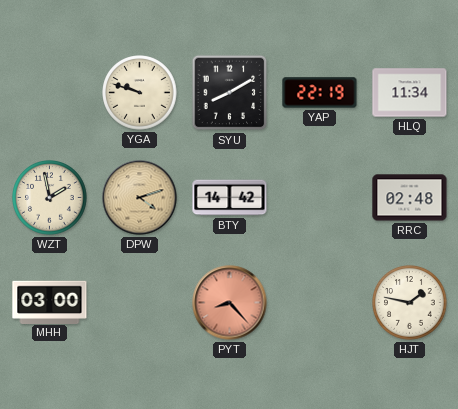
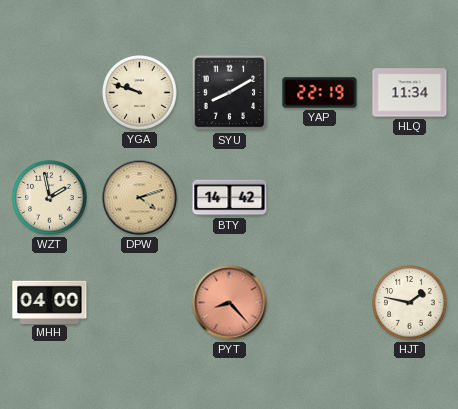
RRC: 02:48 -> none (410, 198)
MHH: 03:00 -> 04:00 (50, 302)
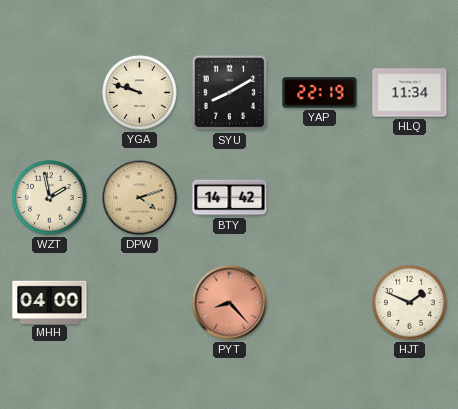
HJT: 1:47 -> 1:49 (410, 303)
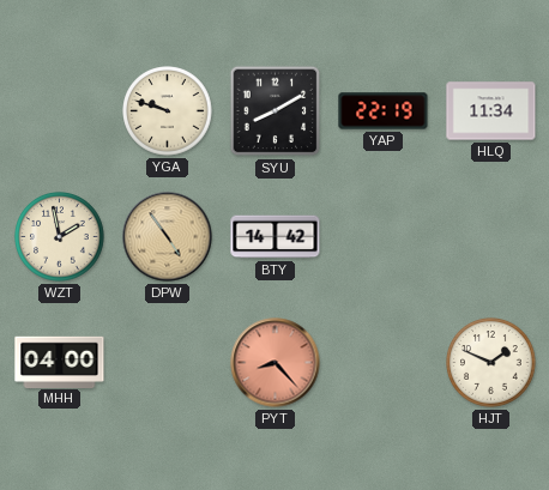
DPW: 4:12 -> 4:54 (168, 237)
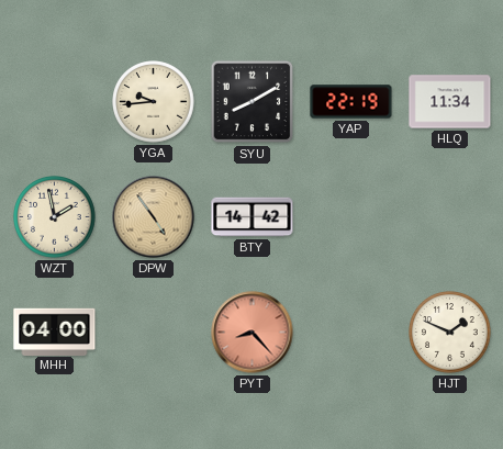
YGA: 9:48 -> 9:44 (154, 102)
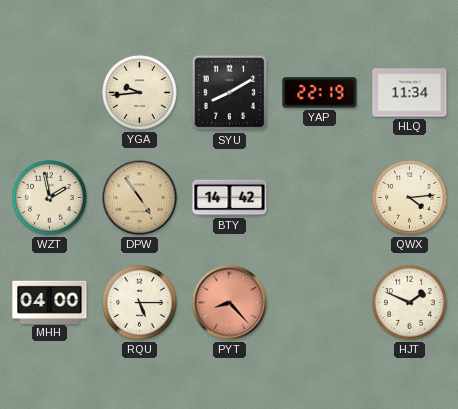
QWX: none -> 4:14 (410, 198)
RQU: none -> 5:15 (140, 303)
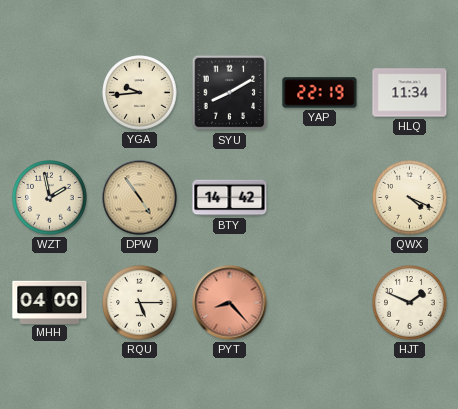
QWX: 4:14 -> 4:19 (410, 198)
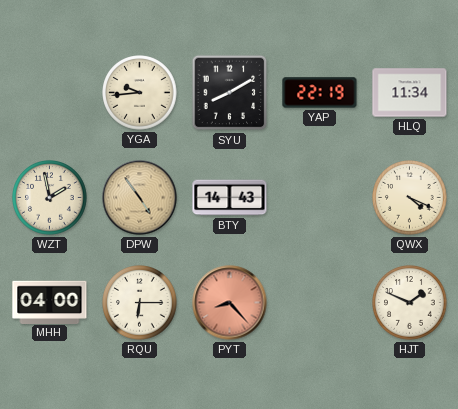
BTY: 14:42 -> 14:43 (230, 198)
RQU: 5:15 -> 6:15 (140, 303)
